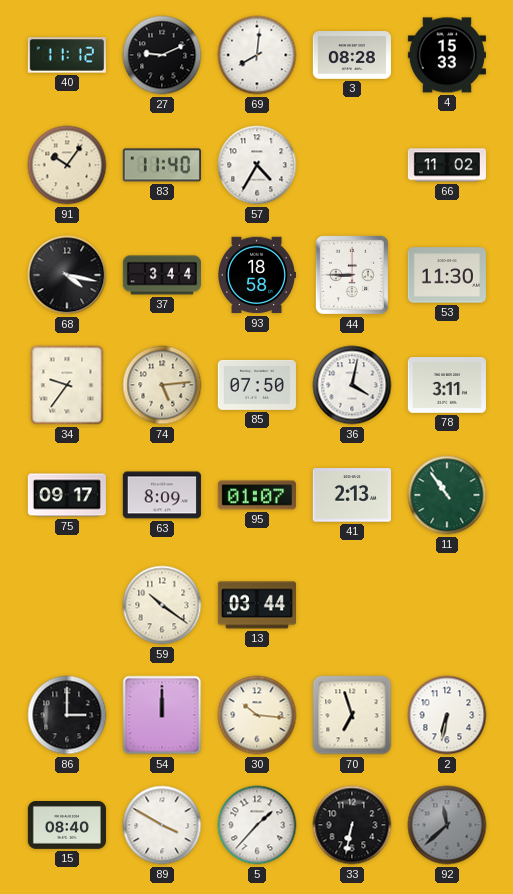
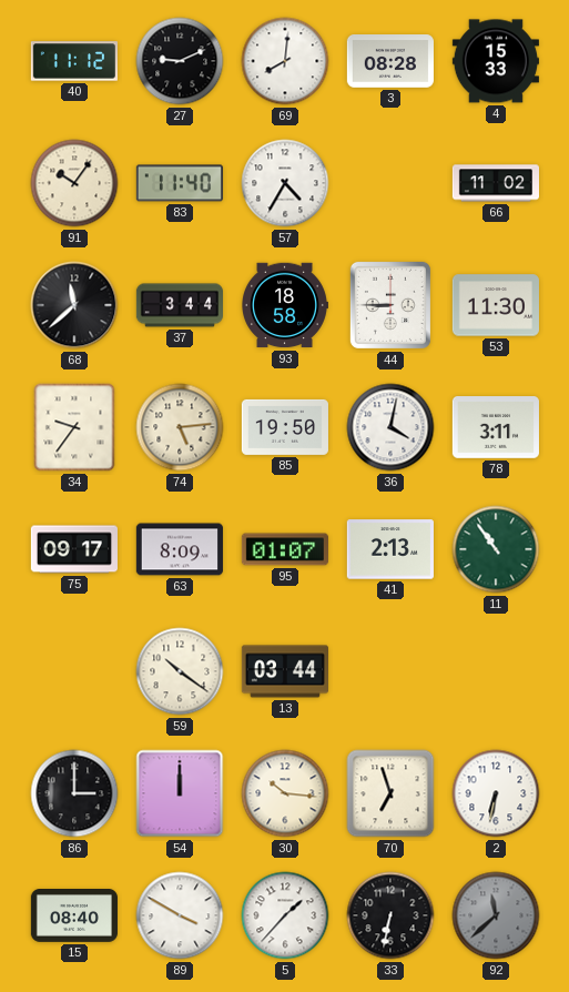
68: 4:17 -> 11:38 (74, 305)
85: 07:50 -> 19:50 (285, 427)
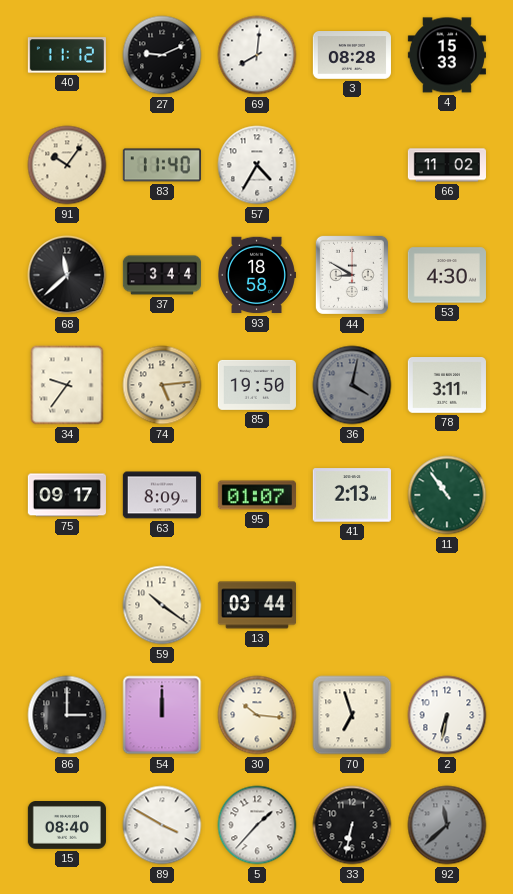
44: 8:45 -> 8:50 (352, 275)
53: 11:30 -> 4:30 (447, 275)
36 dial: white -> grey (352, 385)
